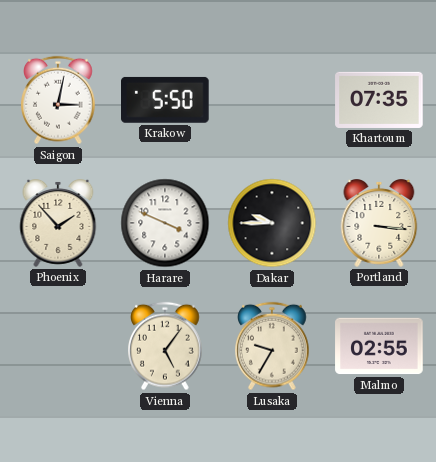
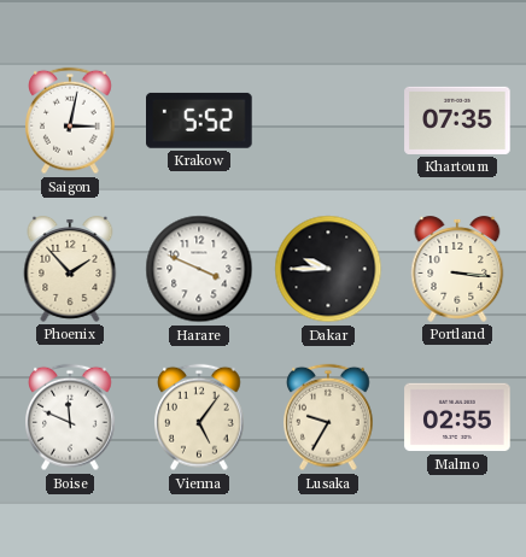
Krakow: 5:50 -> 5:52 (199, 121)
Boise: none -> 11:49 (71, 417)
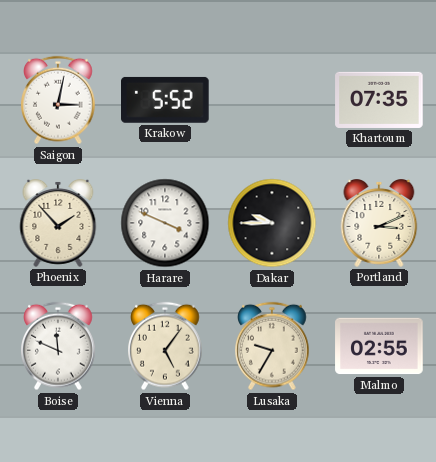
Portland: 3:16 -> 3:11 (379, 224)
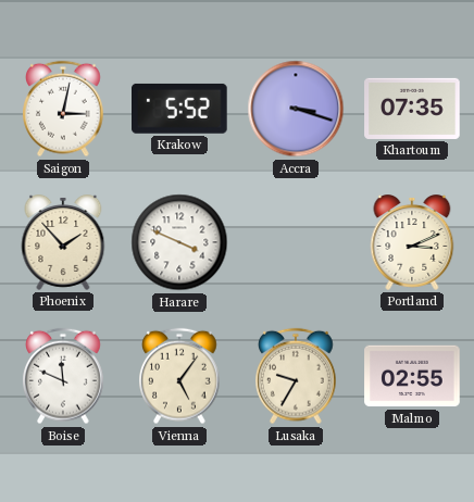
Accra: none -> 3:18 (296, 109)
Dakar: 9:45 -> none (272, 223)
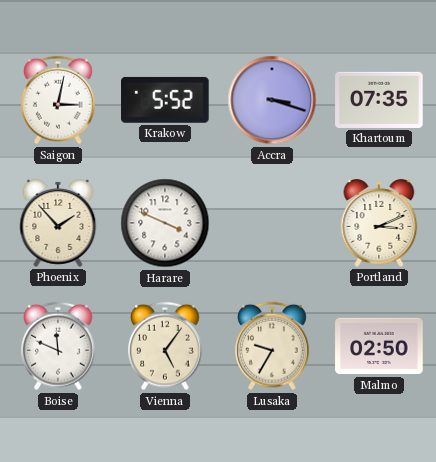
Malmo: 02:55 -> 02:50 (379, 346)
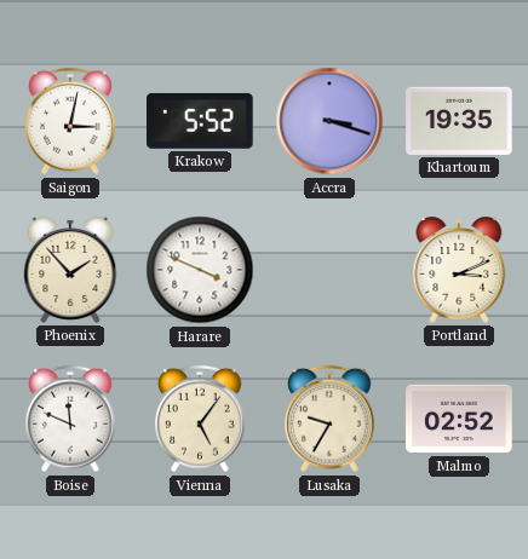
Khartoum: 07:35 -> 19:35 (459, 121)
Malmo: 02:50 -> 02:52 (459, 419)
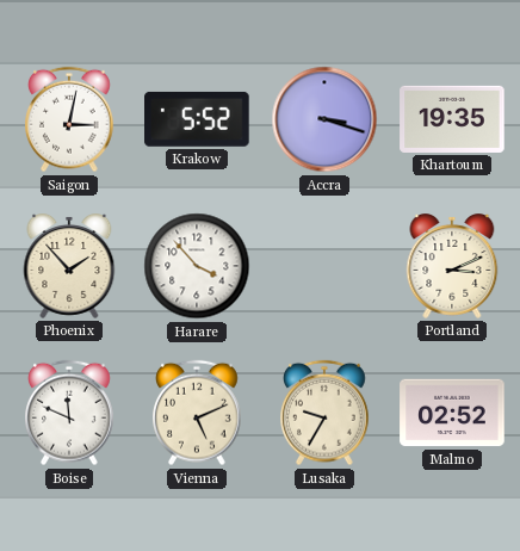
Harare: 3:49 -> 3:53 (197, 266)
Vienna: 5:06 -> 5:11 (198, 413)
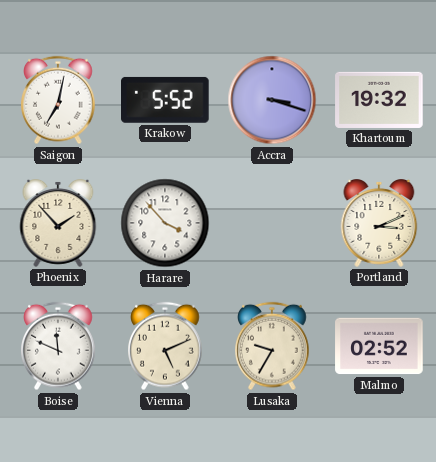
Saigon: 3:02 -> 7:02 (59, 100)
Khartoum: 19:35 -> 19:32 (379, 100)
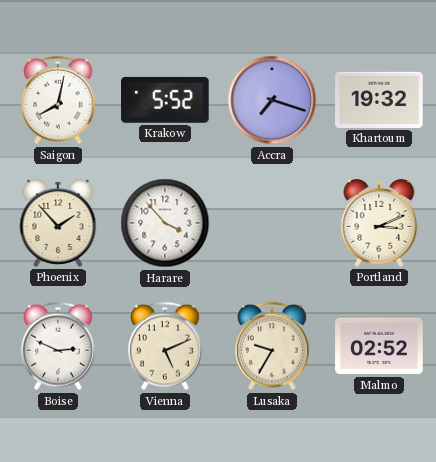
Saigon: 7:02 -> 8:02 (59, 100)
Accra: 3:18 -> 7:18 (272, 100)
Boise: 11:49 -> 2:49 (59, 346)
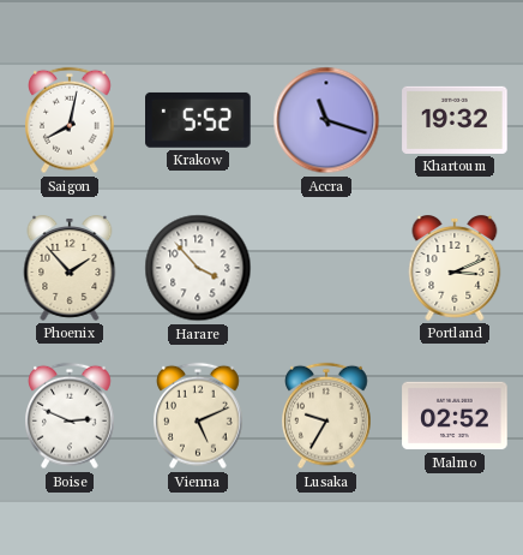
Accra: 7:18 -> 11:18 (326, 120)
